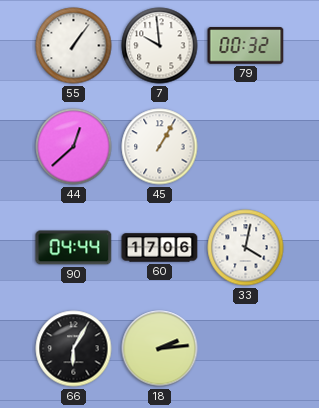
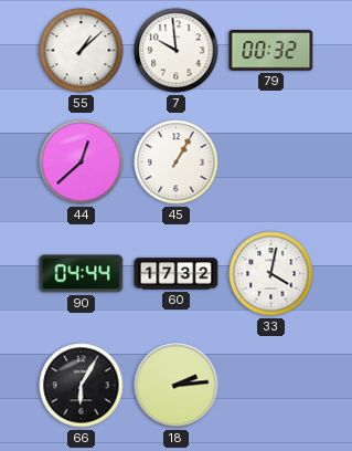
55: 1:06 -> 1:08 (82, 51)
60: 17:06 -> 17:32 (177, 274)
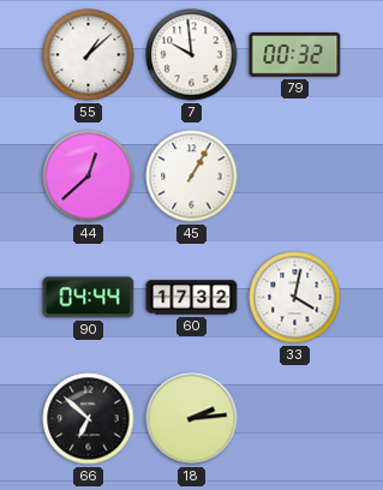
66: 6:05 -> 6:52 (89, 419)
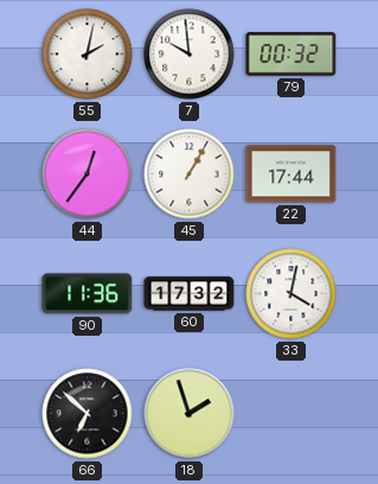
55: 1:08 -> 2:02 (88, 55)
44: 12:38 -> 12:36 (88, 174)
22: none -> 17:44 (291, 174)
90: 04:44 -> 11:36 (88, 294)
18: 2:14 -> 1:57 (190, 414)
